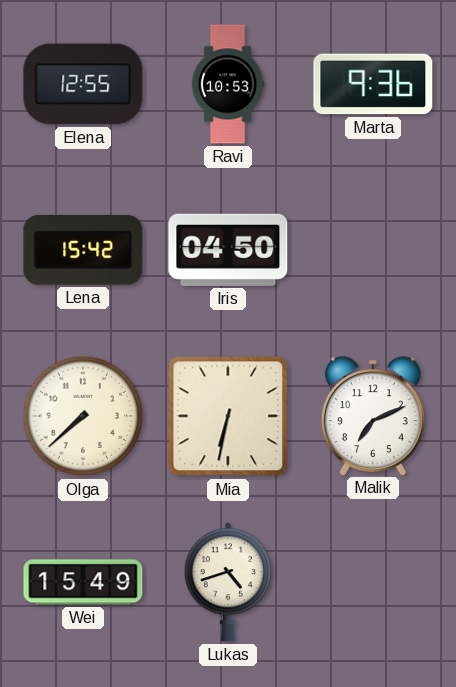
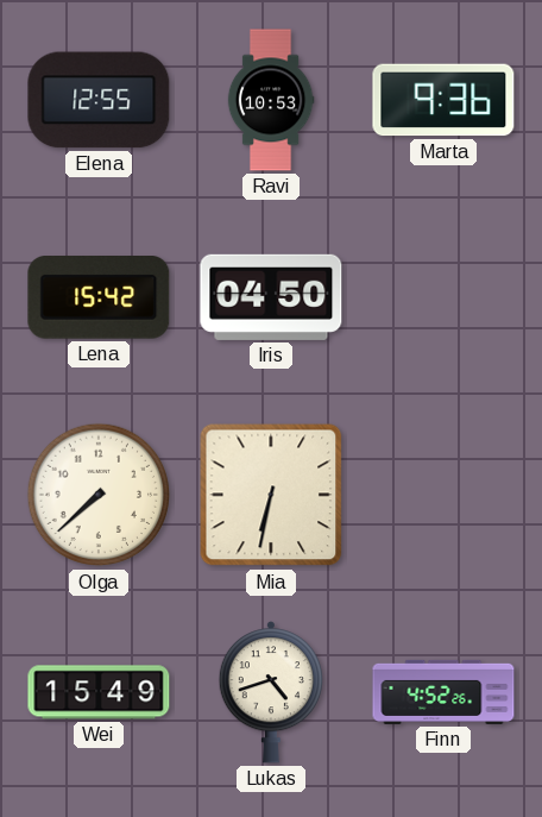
Malik: 7:11 -> none (373, 416)
Finn: none -> 4:52 (443, 692)
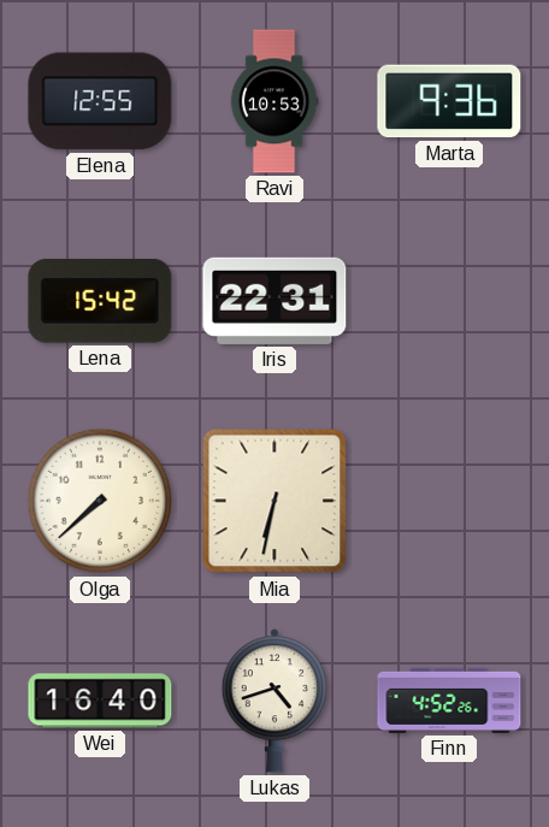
Iris: 04:50 -> 22:31 (274, 301)
Wei: 15:49 -> 16:40 (100, 701)
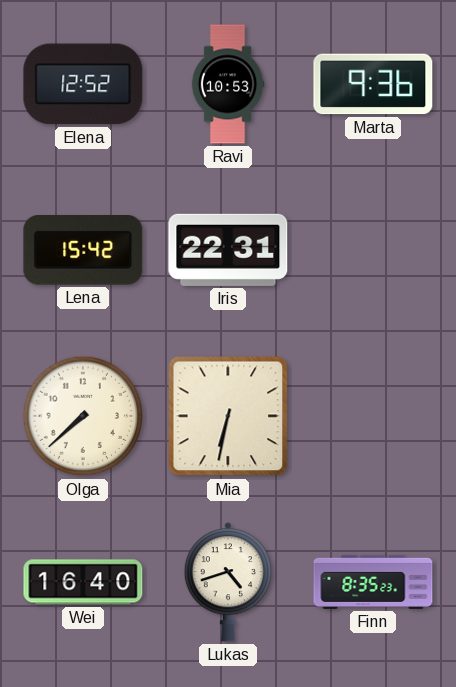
Elena: 12:55 -> 12:52 (83, 84)
Finn: 4:52 -> 8:35 (373, 582)
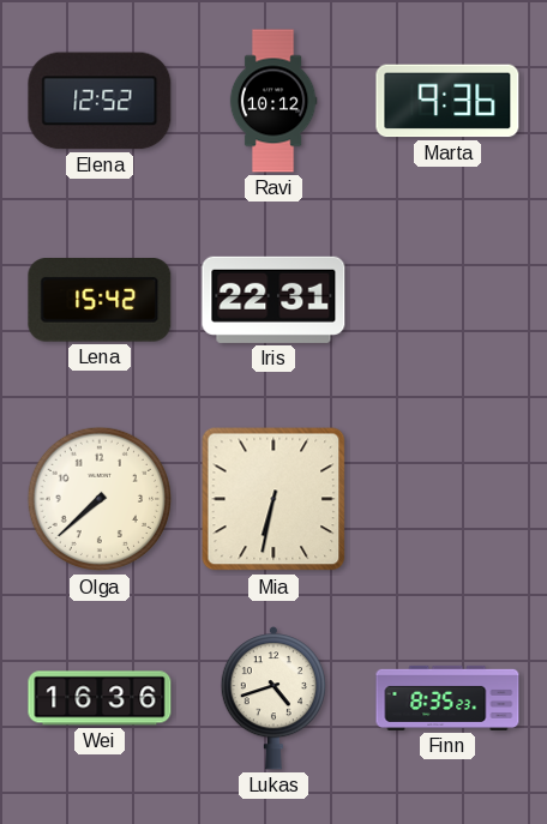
Ravi: 10:53 -> 10:12 (273, 101)
Wei: 16:40 -> 16:36 (100, 698)
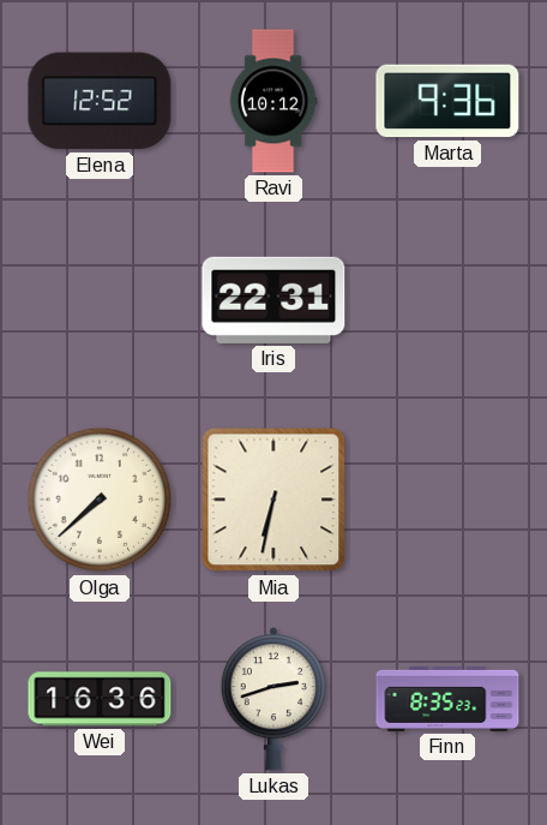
Lena: 15:42 -> none (100, 301)
Lukas: 4:42 -> 2:42 (272, 699)
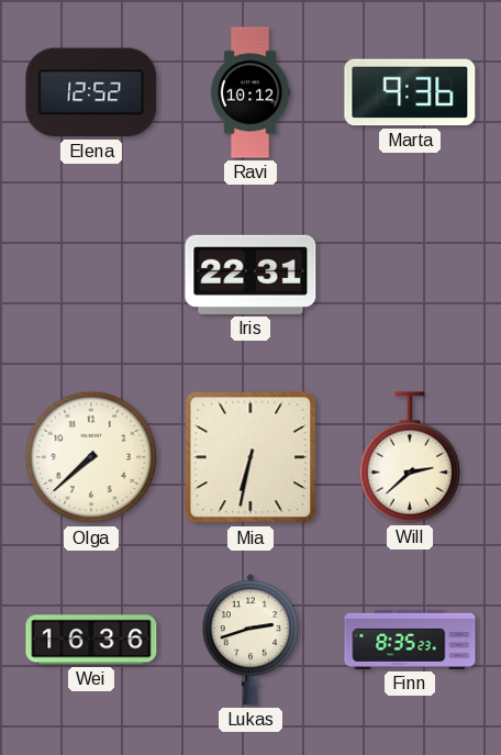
Will: none -> 2:38 (410, 457)
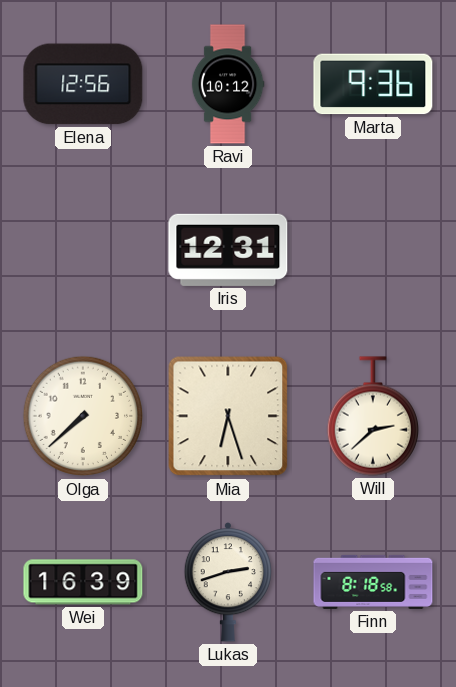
Elena: 12:52 -> 12:56 (83, 84)
Iris: 22:31 -> 12:31 (228, 250)
Mia: 6:32 -> 6:27 (228, 416)
Wei: 16:36 -> 16:39 (83, 582)
Finn: 8:35 -> 8:18 (373, 582)
